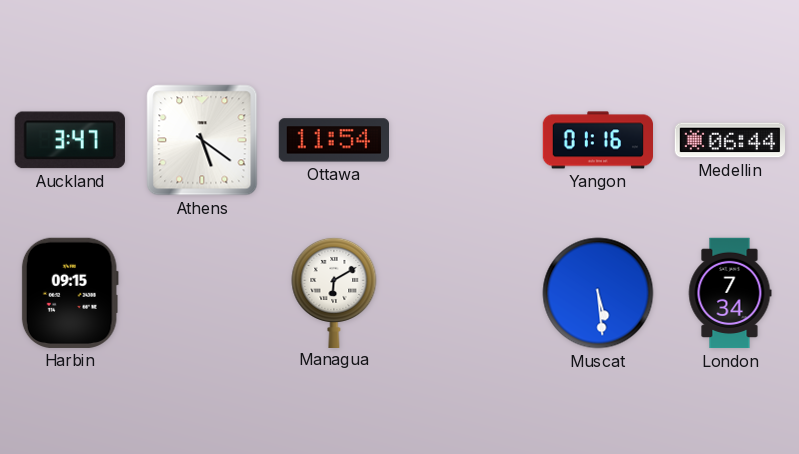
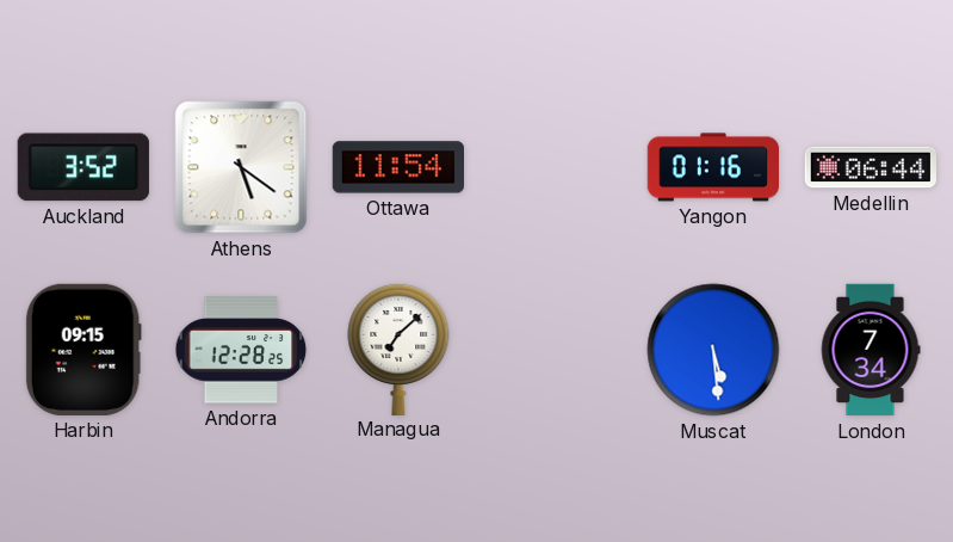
Auckland: 3:47 -> 3:52 (83, 167)
Andorra: none -> 12:28 (241, 350)
Managua: 6:10 -> 7:08 (398, 349)
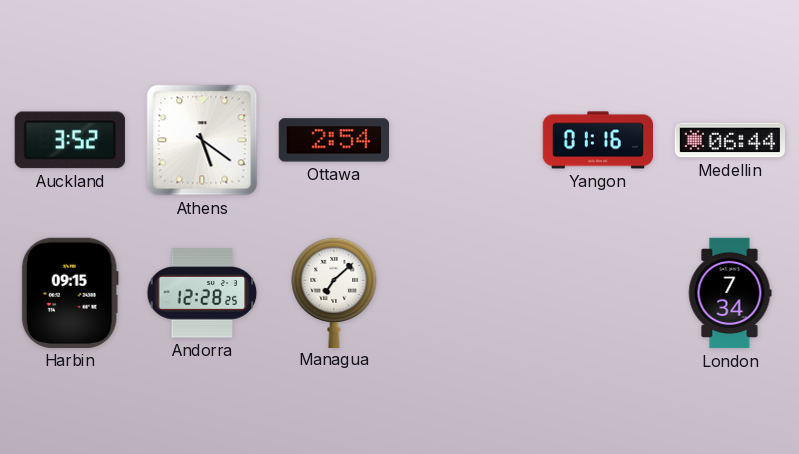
Ottawa: 11:54 -> 2:54 (333, 140)
Muscat: 5:29 -> none (713, 350)
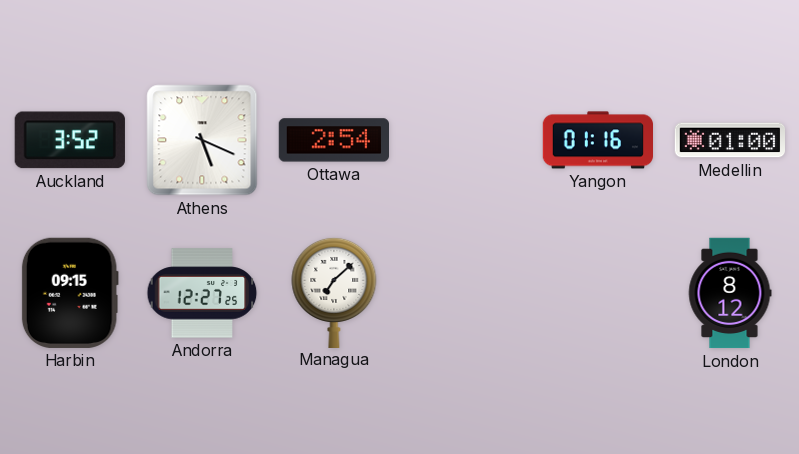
Athens: 5:21 -> 5:19 (202, 140)
Medellin: 06:44 -> 01:00 (729, 140)
Andorra: 12:28 -> 12:27 (202, 293)
London: 7:34 -> 8:12 (730, 293)
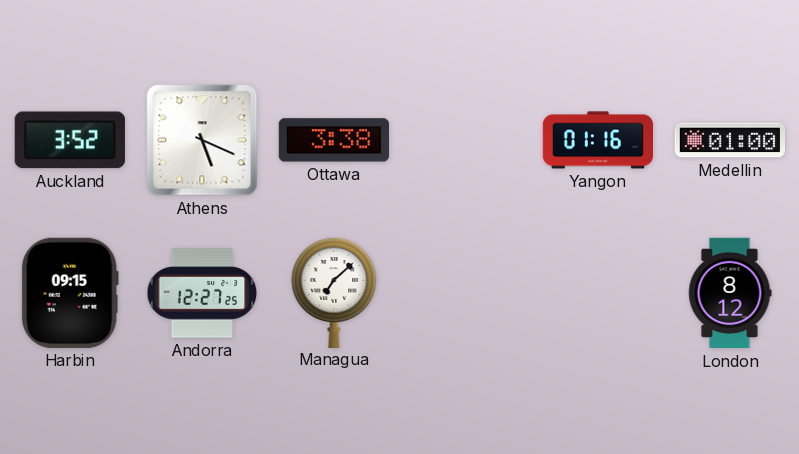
Ottawa: 2:54 -> 3:38 (333, 140)
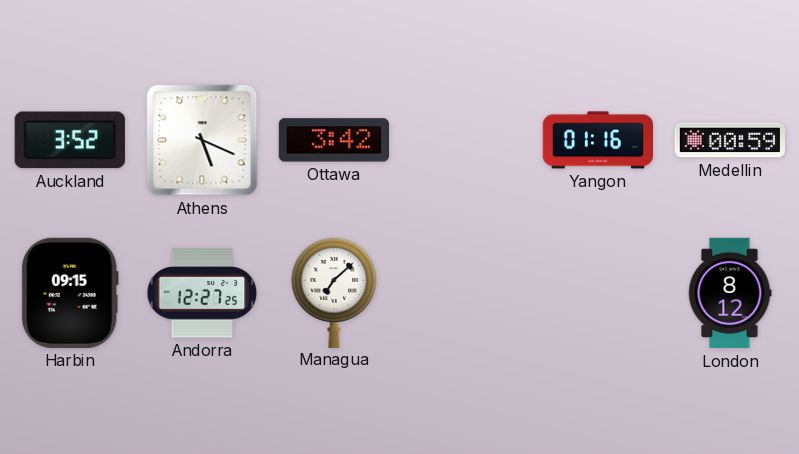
Ottawa: 3:38 -> 3:42 (333, 140)
Medellin: 01:00 -> 00:59 (729, 140)
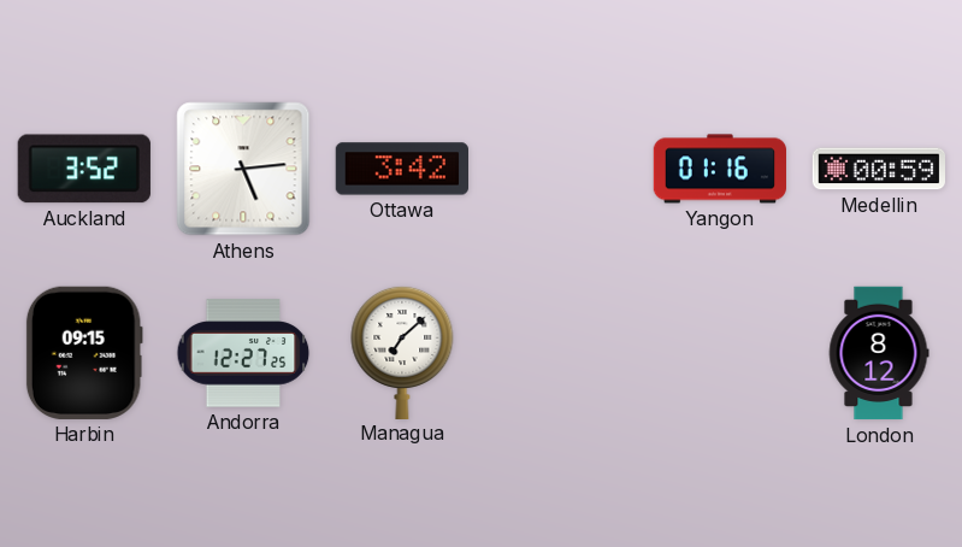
Athens: 5:19 -> 5:14 (243, 169)
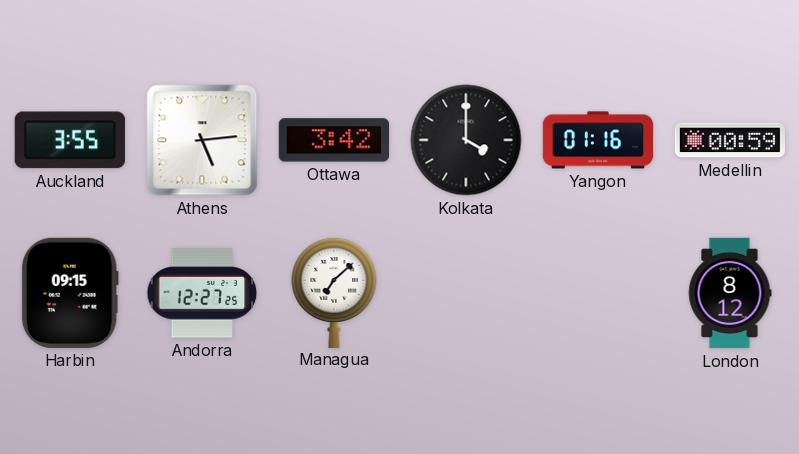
Auckland: 3:52 -> 3:55 (70, 140)
Kolkata: none -> 4:00 (466, 140)
